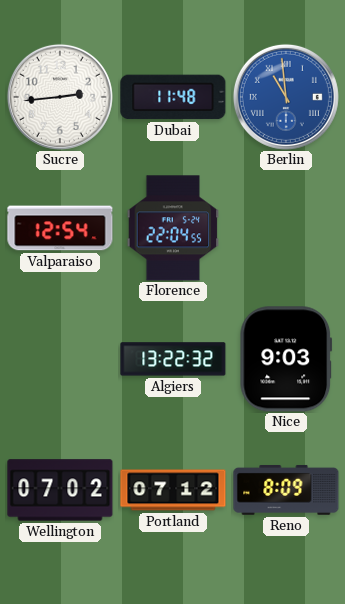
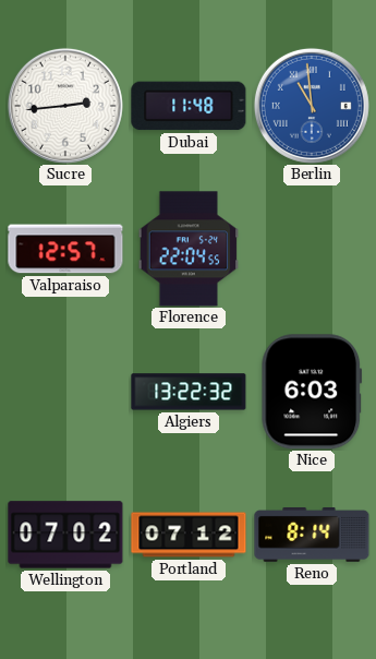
Valparaiso: 12:54 -> 12:57 (65, 249)
Nice: 9:03 -> 6:03 (312, 392)
Reno: 8:09 -> 8:14 (312, 535)
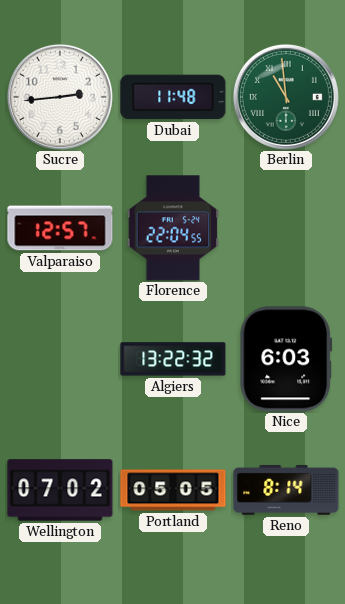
Berlin dial: blue -> green (286, 97)
Portland: 07:12 -> 05:05 (173, 490)
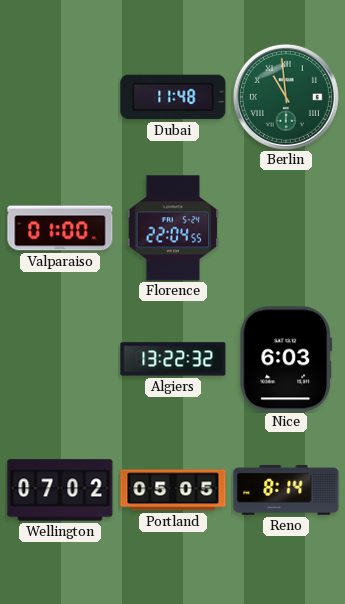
Sucre: 2:44 -> none (60, 97)
Valparaiso: 12:57 -> 01:00 (60, 228)
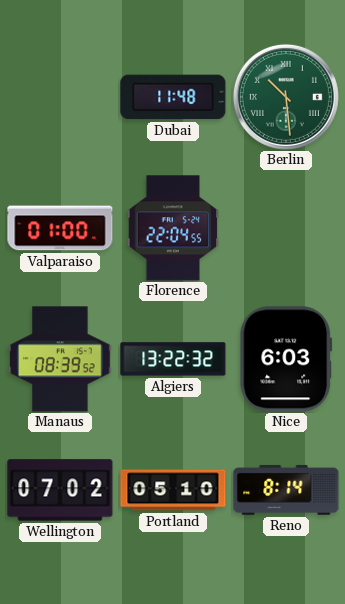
Berlin: 10:59 -> 10:29 (286, 97)
Manaus: none -> 08:39 (60, 359)
Portland: 05:05 -> 05:10 (173, 490)
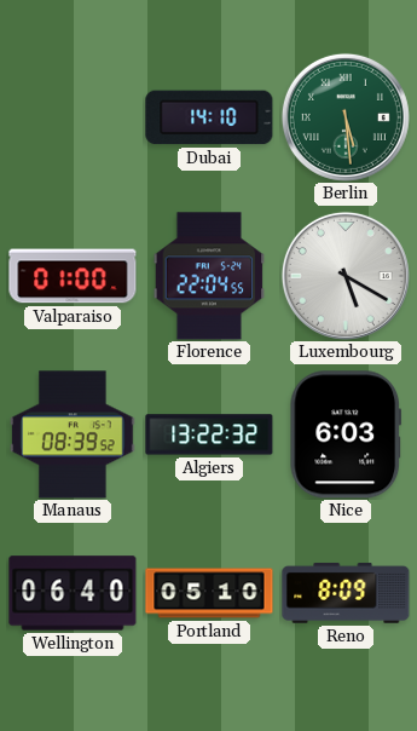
Dubai: 11:48 -> 14:10 (209, 117)
Berlin: 10:29 -> 5:29 (346, 117)
Luxembourg: none -> 5:20 (346, 276)
Wellington: 07:02 -> 06:40 (73, 593)
Reno: 8:14 -> 8:09 (346, 593)
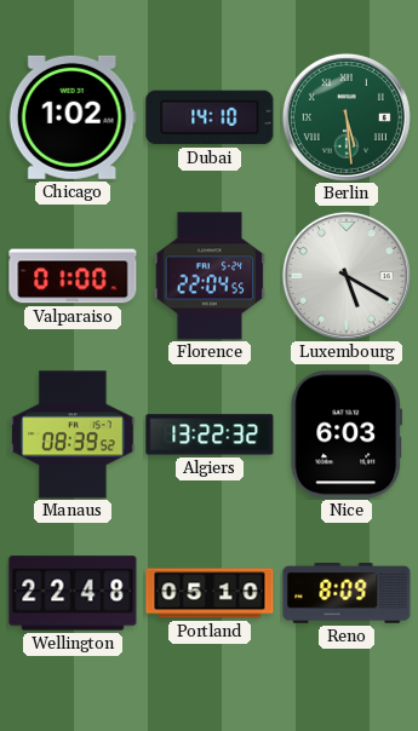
Chicago: none -> 1:02 (73, 117)
Wellington: 06:40 -> 22:48 (73, 593)
